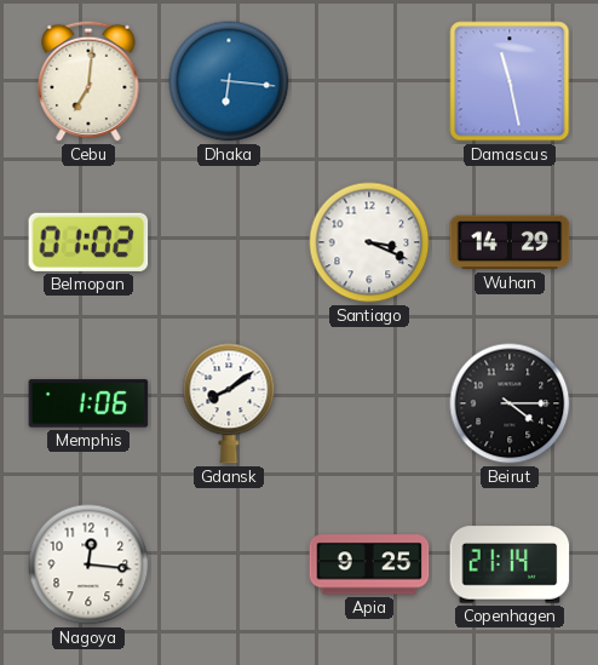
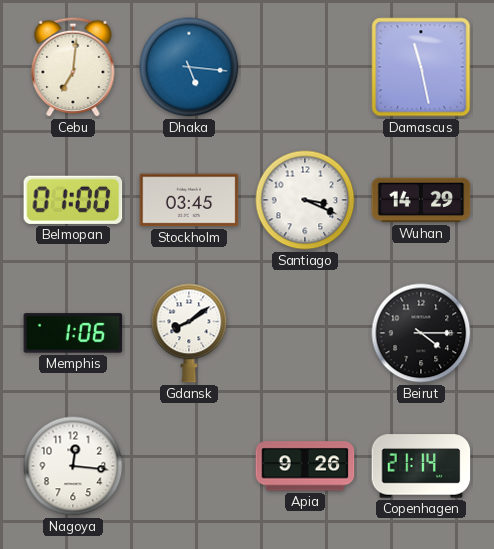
Dhaka: 6:16 -> 5:16 (189, 67)
Belmopan: 01:02 -> 01:00 (73, 200)
Stockholm: none -> 03:45 (189, 200)
Apia: 9:25 -> 9:26 (305, 466)
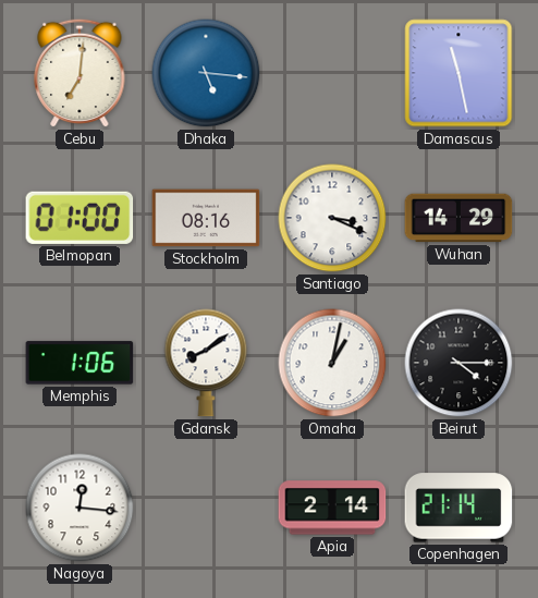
Stockholm: 03:45 -> 08:16 (206, 218)
Omaha: none -> 1:02 (332, 363)
Apia: 9:26 -> 2:14 (332, 508)
